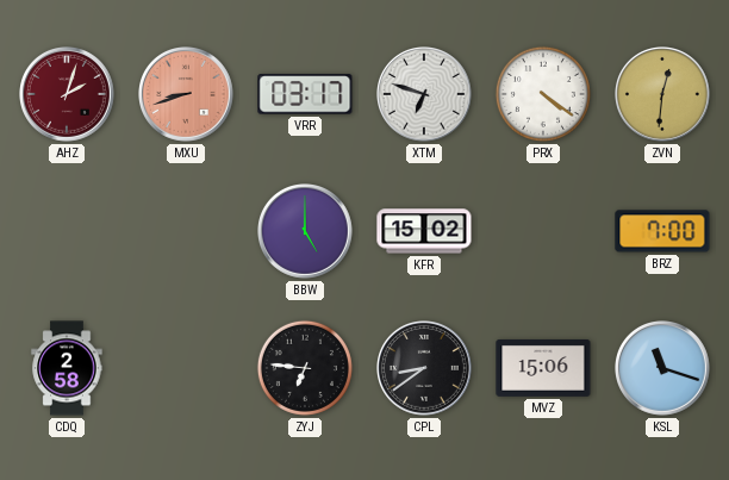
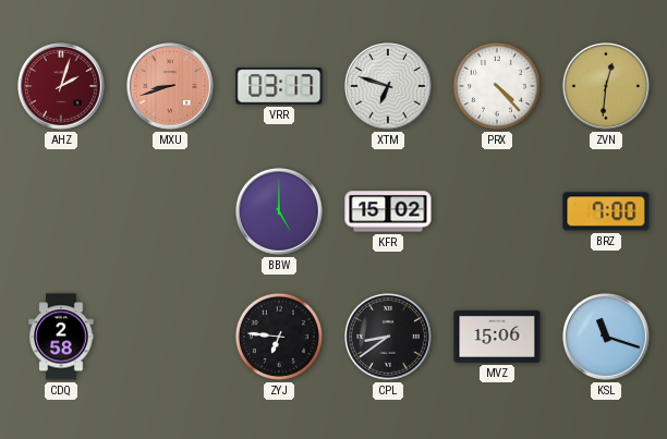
PRX: 4:21 -> 4:23 (497, 86)
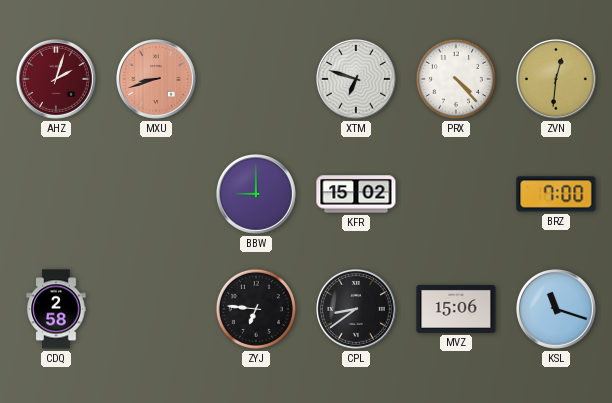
VRR: 03:17 -> none (279, 86)
BBW: 5:00 -> 9:00 (257, 195)
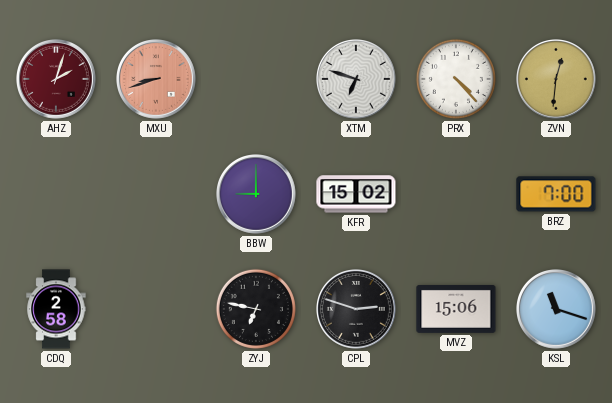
ZYJ: 6:46 -> 6:47 (256, 309)
CPL: 8:39 -> 2:48 (357, 310)
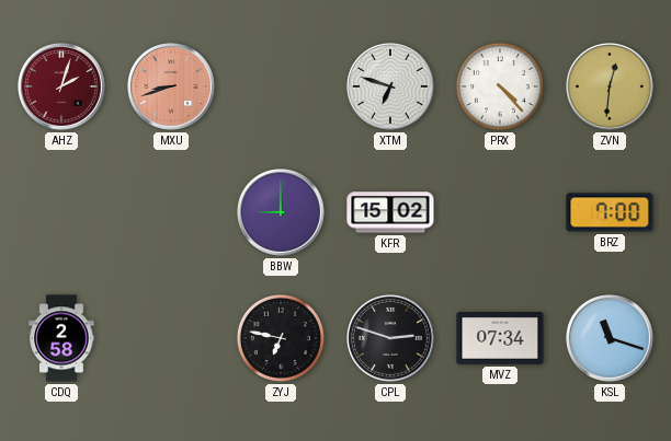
MVZ: 15:06 -> 07:34 (500, 338)
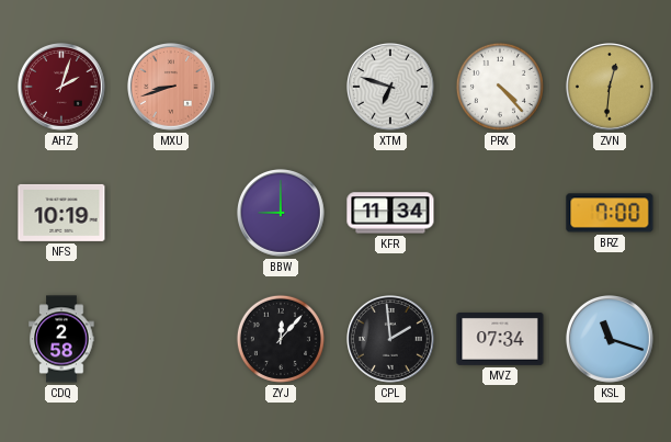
NFS: none -> 10:19 (61, 213)
KFR: 15:02 -> 11:34 (390, 213)
ZYJ: 6:47 -> 12:07 (281, 339)
CPL: 2:48 -> 1:59 (391, 340)
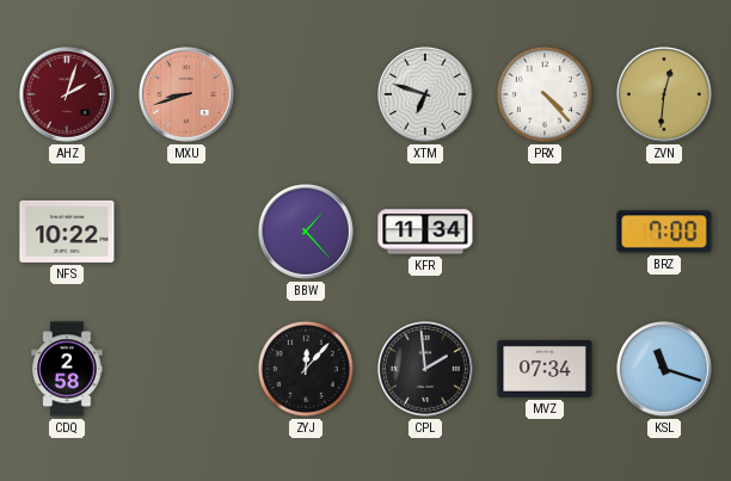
NFS: 10:19 -> 10:22 (67, 232)
BBW: 9:00 -> 1:23 (307, 233)
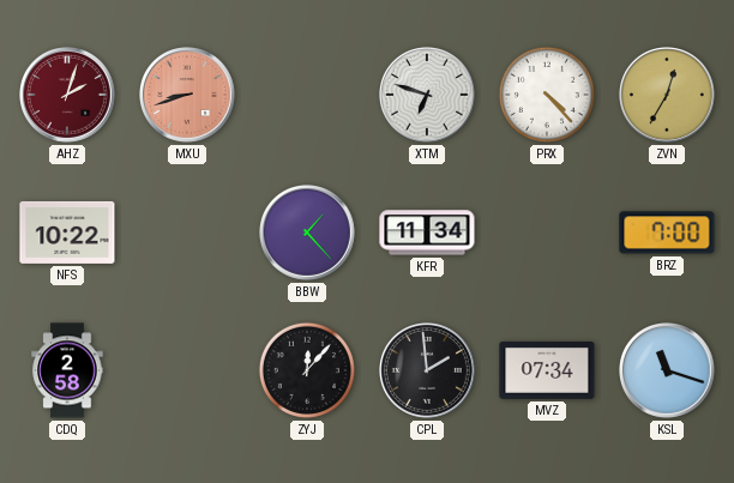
ZVN: 12:31 -> 12:35 (668, 96)
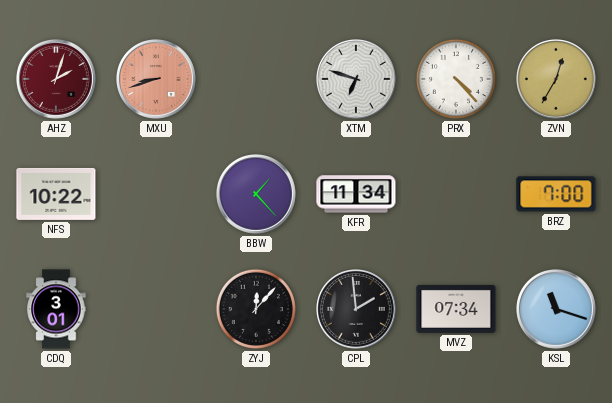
CDQ: 2:58 -> 3:01 (56, 309)
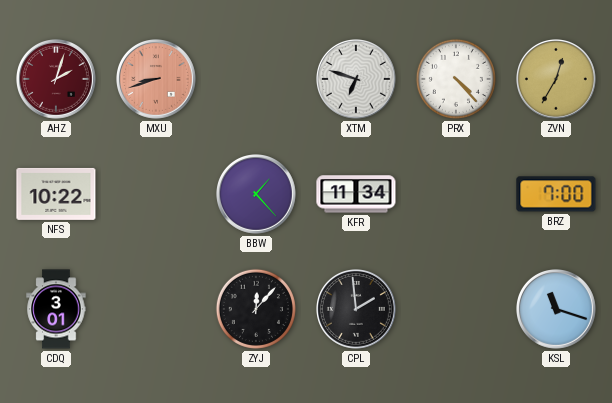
MVZ: 07:34 -> none (456, 309)
